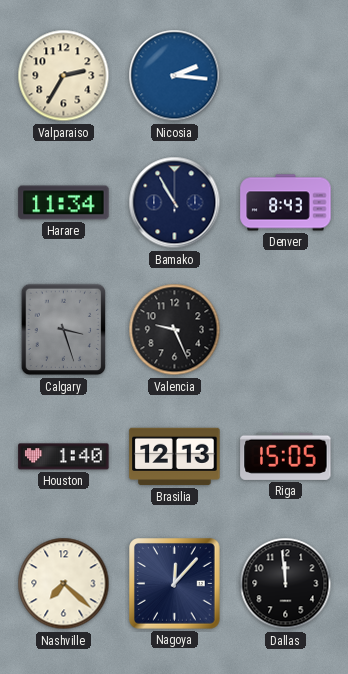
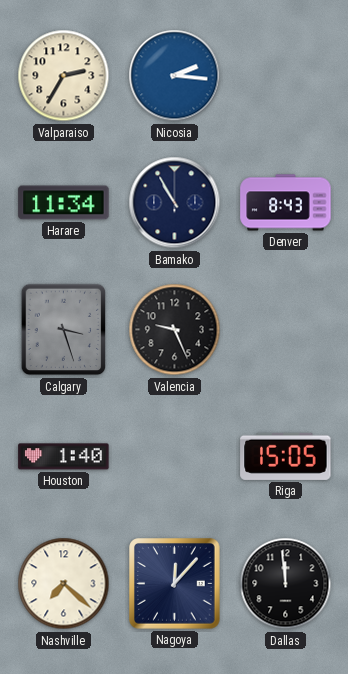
Brasilia: 12:13 -> none (175, 457)
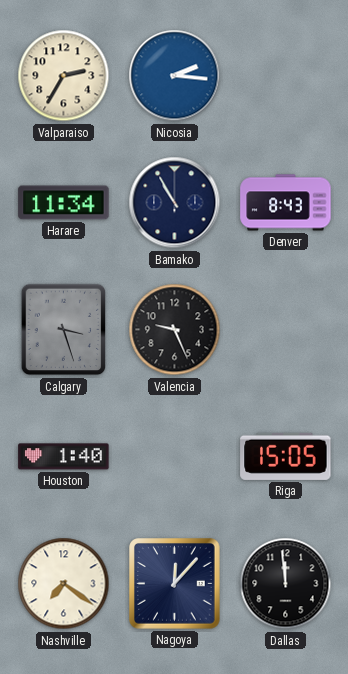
Nashville: 7:22 -> 7:21 (64, 584)
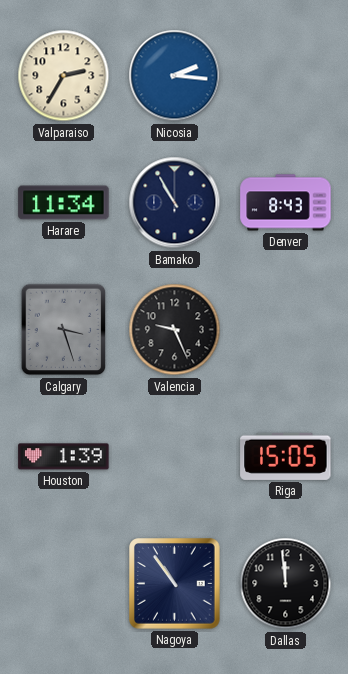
Houston: 1:40 -> 1:39 (64, 457)
Nashville: 7:21 -> none (64, 584)
Nagoya: 12:07 -> 10:54 (175, 584)
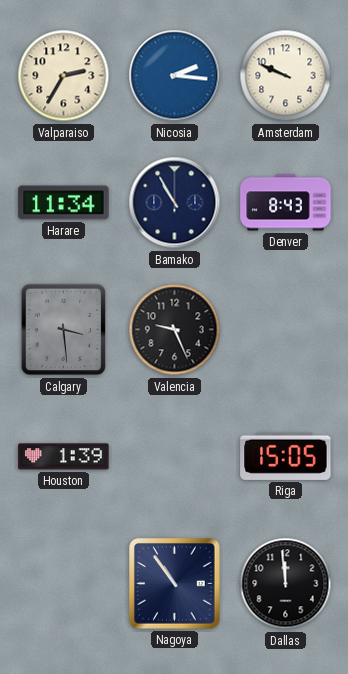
Amsterdam: none -> 9:49 (286, 76)
Calgary: 3:27 -> 3:29 (64, 330)
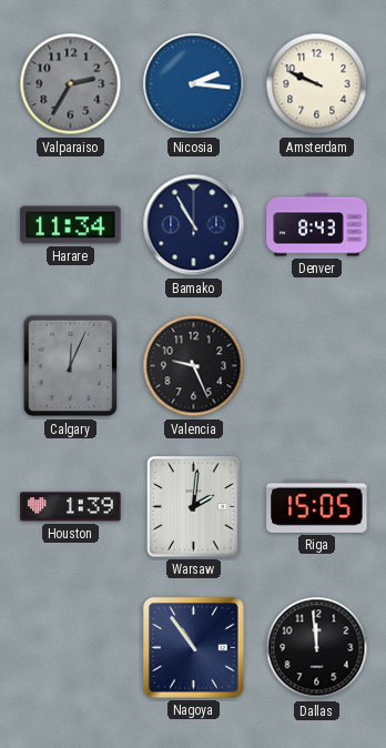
Valparaiso dial: cream -> grey (71, 84)
Calgary: 3:29 -> 12:04 (71, 366)
Warsaw: none -> 2:01 (194, 507)
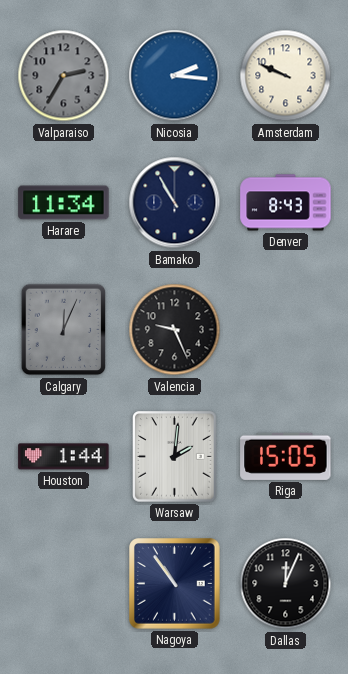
Houston: 1:39 -> 1:44 (64, 457)
Dallas: 11:59 -> 12:04 (286, 584)
